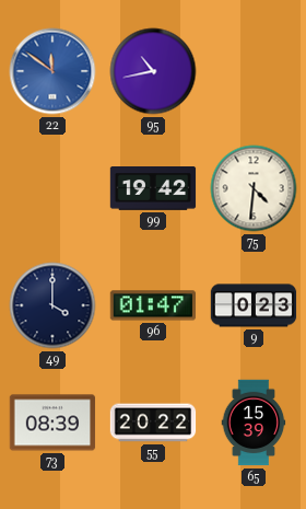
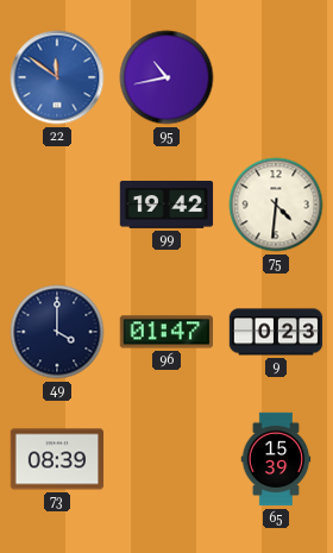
55: 20:22 -> none (153, 423)
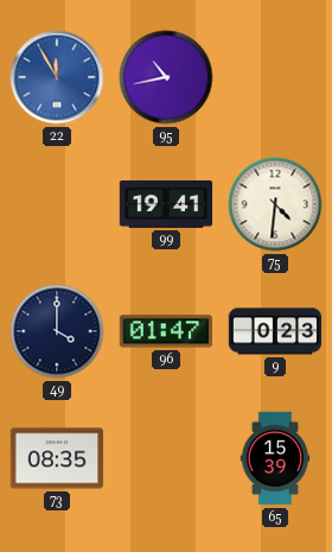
22: 11:51 -> 11:55 (57, 77)
99: 19:42 -> 19:41 (166, 205)
73: 08:39 -> 08:35 (57, 458)
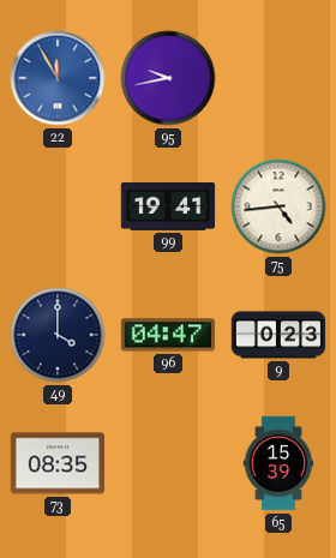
95: 10:43 -> 9:43 (168, 78)
75: 4:31 -> 4:44 (278, 206)
96: 01:47 -> 04:47 (168, 335)
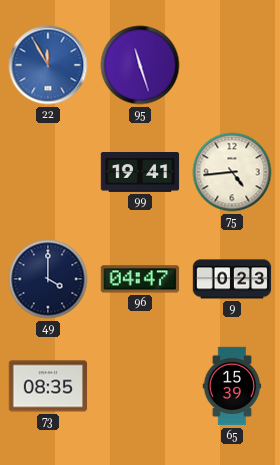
95: 9:43 -> 11:27 (140, 65)
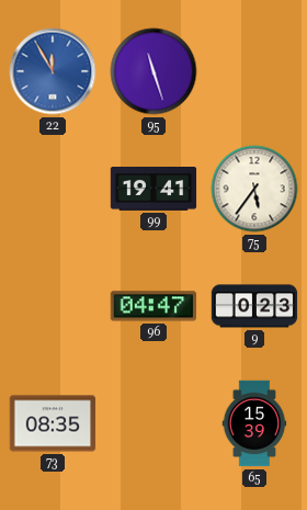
75: 4:44 -> 5:36 (254, 189)
49: 4:00 -> none (48, 279)
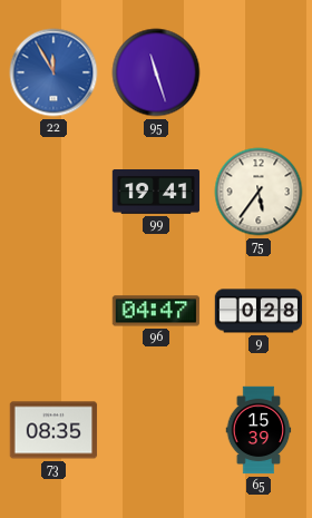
9: 0:23 -> 0:28 (259, 311)
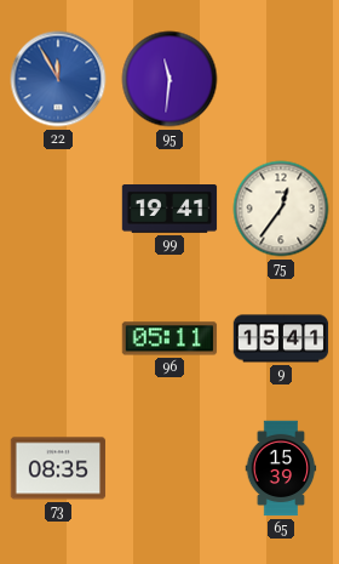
95: 11:27 -> 11:31 (169, 79)
75: 5:36 -> 12:36 (281, 209)
96: 04:47 -> 05:11 (169, 338)
9: 0:28 -> 15:41 (281, 338)
